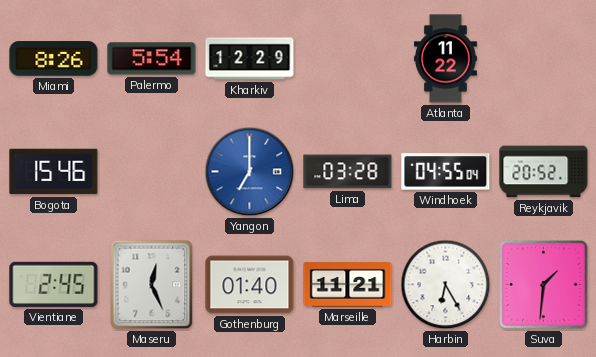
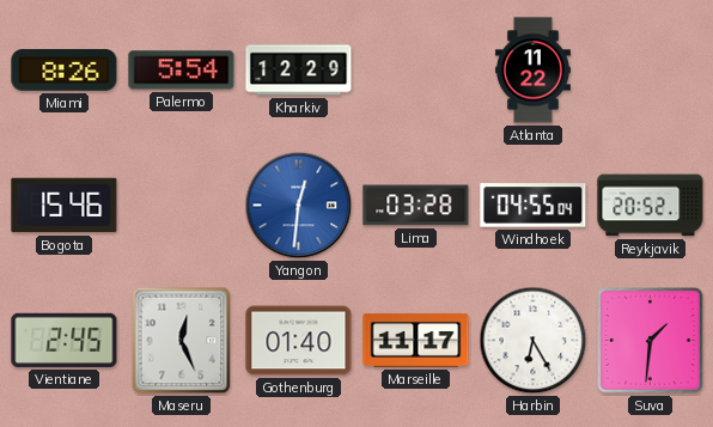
Yangon: 7:00 -> 12:31 (299, 206)
Marseille: 11:21 -> 11:17 (416, 340)
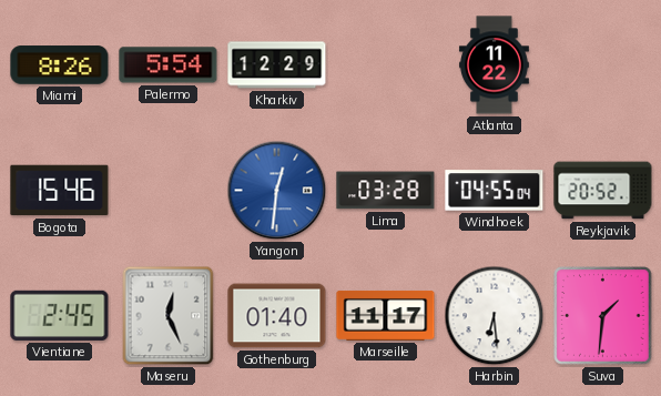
Harbin: 6:25 -> 6:29 (495, 316)
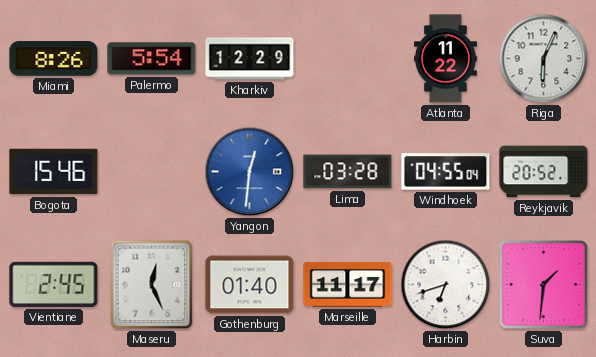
Riga: none -> 6:04 (544, 59)
Harbin: 6:29 -> 6:42 (446, 285)
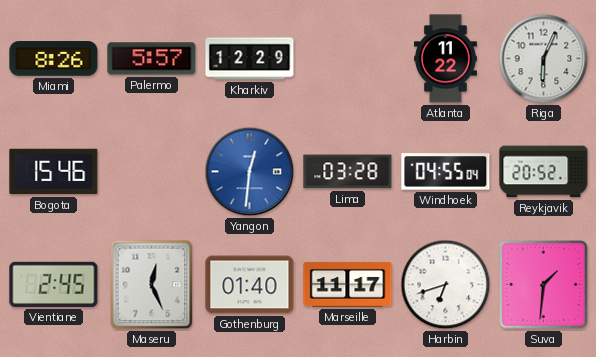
Palermo: 5:54 -> 5:57 (152, 59)
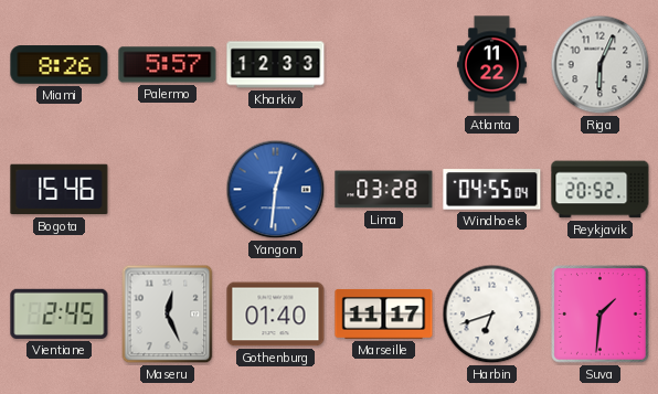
Kharkiv: 12:29 -> 12:33 (276, 65)
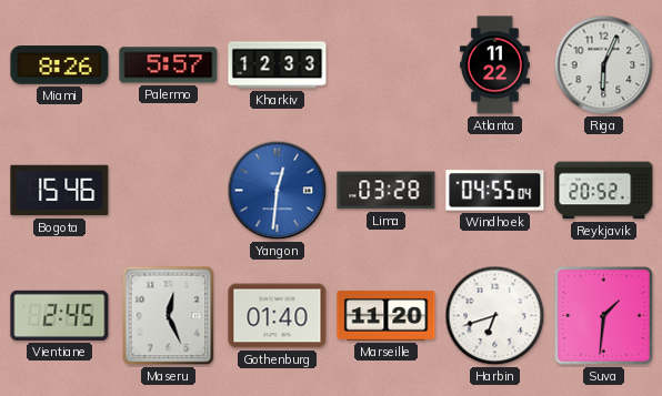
Marseille: 11:17 -> 11:20 (387, 315)
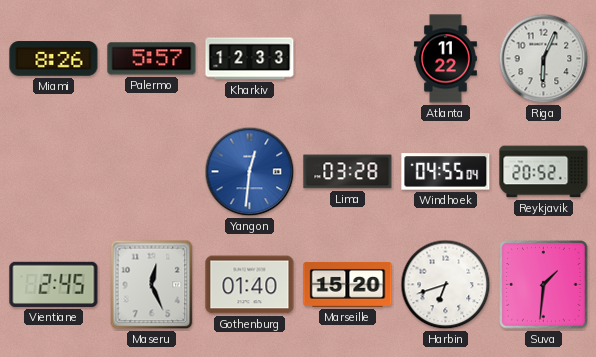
Bogota: 15:46 -> none (60, 191)
Marseille: 11:20 -> 15:20 (348, 284)
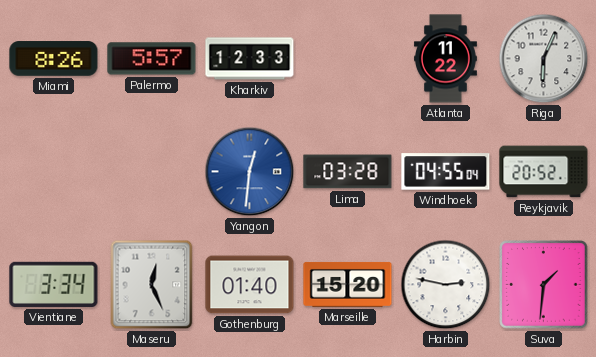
Vientiane: 2:45 -> 3:34 (54, 284)
Harbin: 6:42 -> 2:47 (446, 285)
